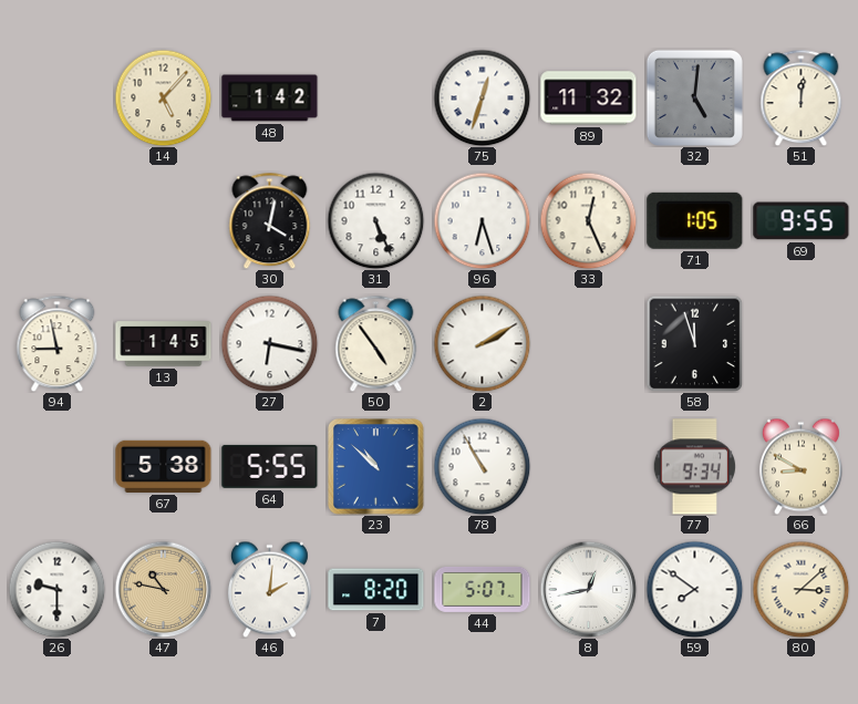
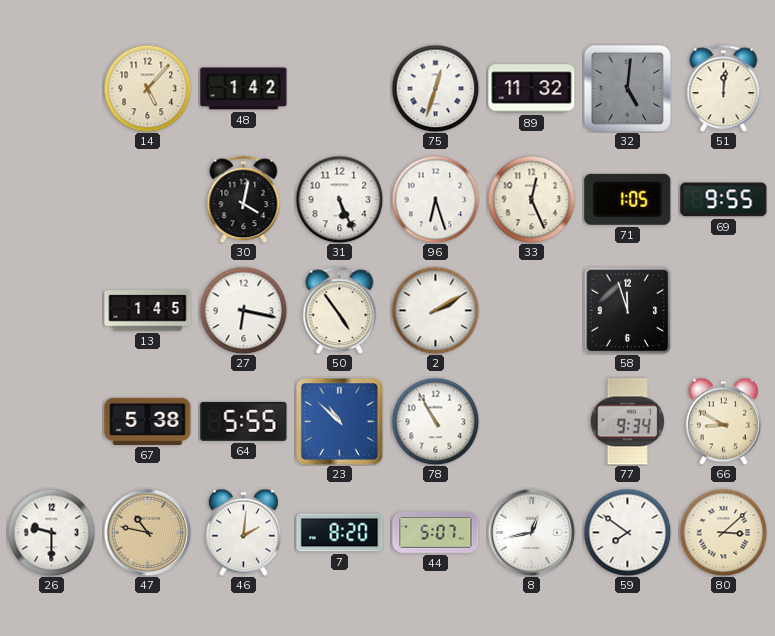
94: 8:58 -> none (58, 343)
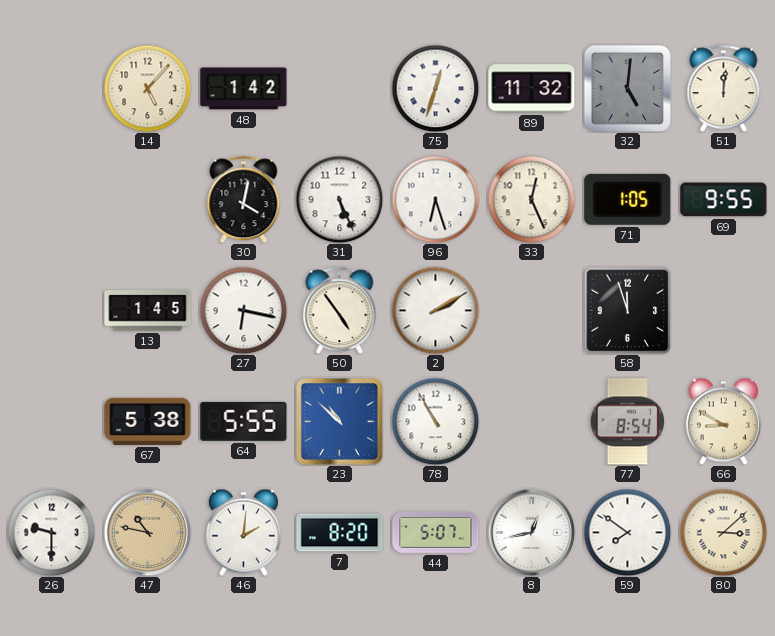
77: 9:34 -> 8:54 (628, 422)
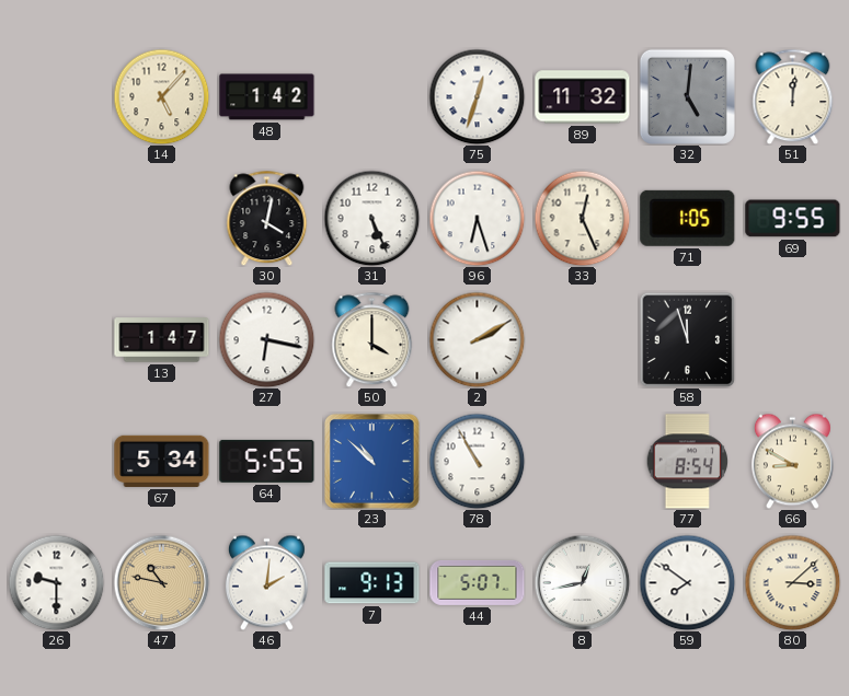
13: 1:45 -> 1:47 (162, 340)
50: 4:54 -> 4:00 (372, 339)
67: 5:38 -> 5:34 (162, 461)
7: 8:20 -> 9:13 (372, 583)
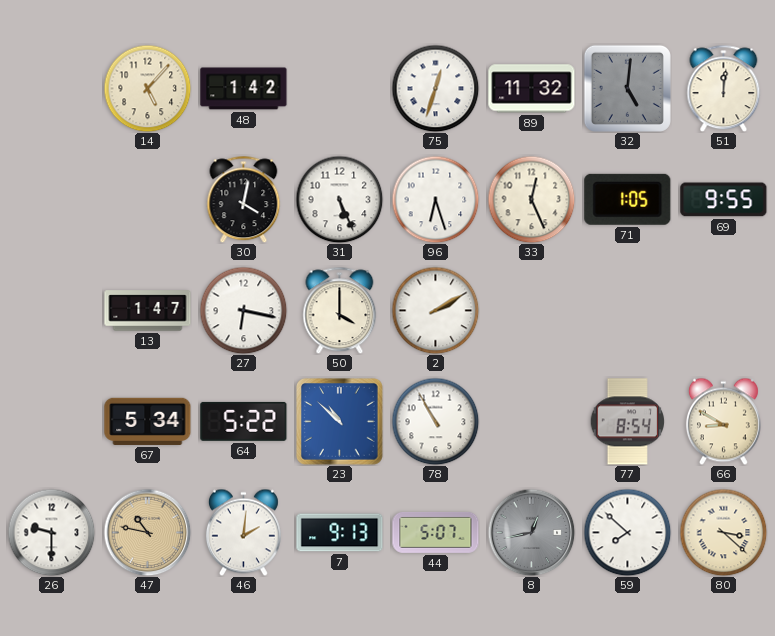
58: 11:57 -> none (687, 339)
64: 5:55 -> 5:22 (244, 421)
8 dial: white -> grey (531, 532)
59: 7:51 -> 7:52 (627, 532)
80: 3:08 -> 3:22 (723, 532)
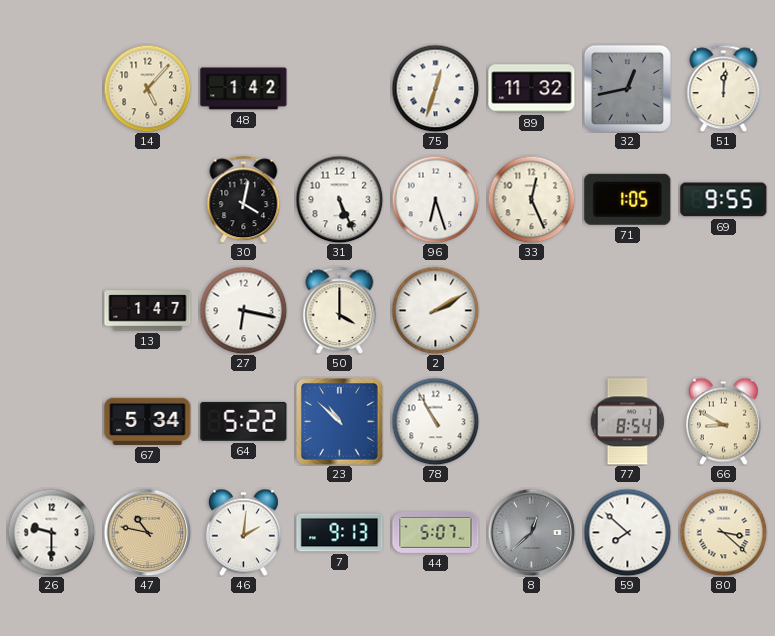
32: 5:01 -> 12:43 (627, 88)
8: 12:43 -> 12:38 (531, 532)
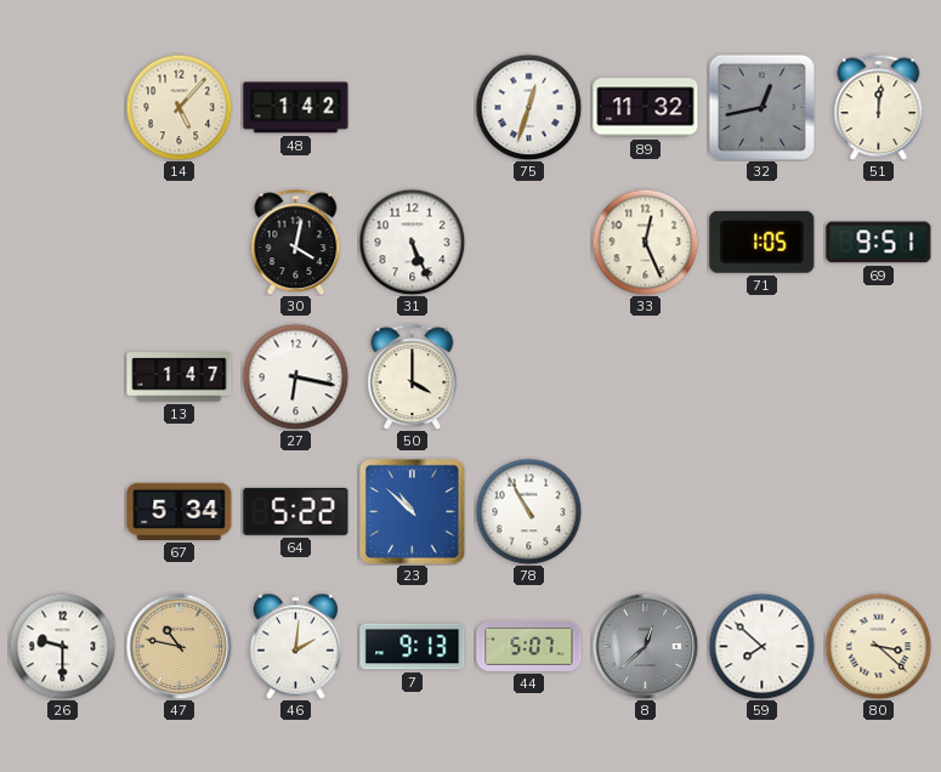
96: 6:27 -> none (435, 199)
69: 9:55 -> 9:51 (879, 243)
2: 2:10 -> none (435, 310)
77: 8:54 -> none (628, 422)
66: 8:50 -> none (723, 421)
